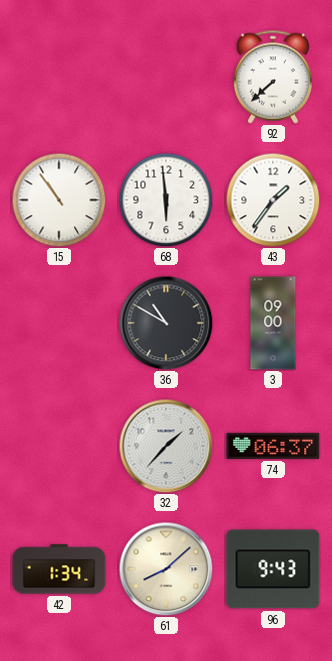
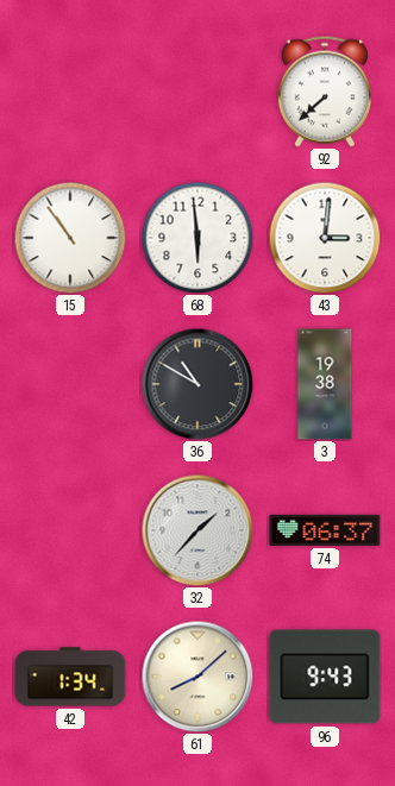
43: 1:36 -> 3:01 (325, 238)
3: 09:00 -> 19:38 (325, 384)
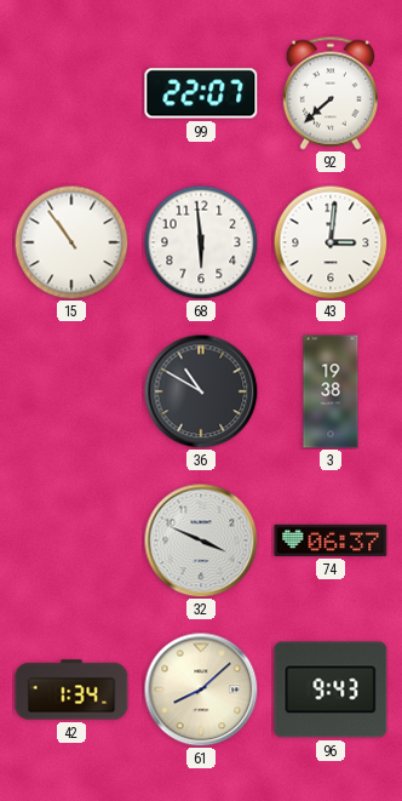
99: none -> 22:07 (201, 93)
32: 1:37 -> 3:49 (201, 540)
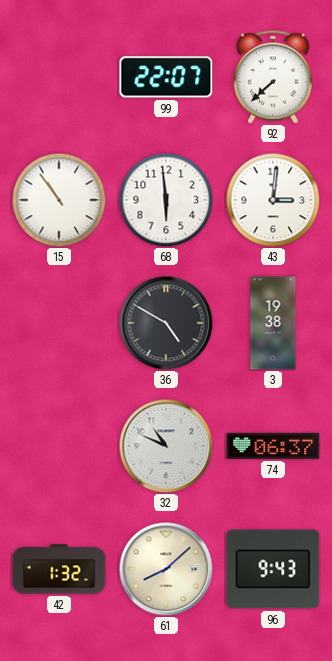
36: 10:50 -> 4:50 (166, 323)
32: 3:49 -> 10:49 (166, 446)
42: 1:34 -> 1:32 (59, 569)
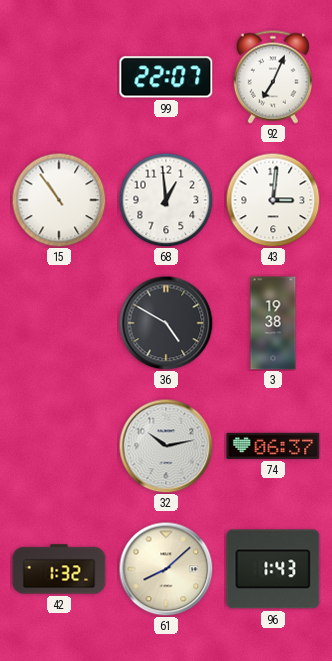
92: 7:38 -> 7:04 (273, 77)
68: 5:59 -> 12:59 (166, 200)
32: 10:49 -> 10:13 (166, 446)
96: 9:43 -> 1:43 (273, 569)
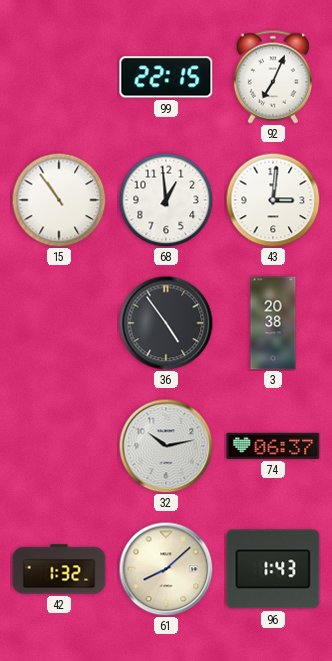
99: 22:07 -> 22:15 (166, 77)
36: 4:50 -> 4:54 (166, 323)
3: 19:38 -> 20:38 (273, 323)
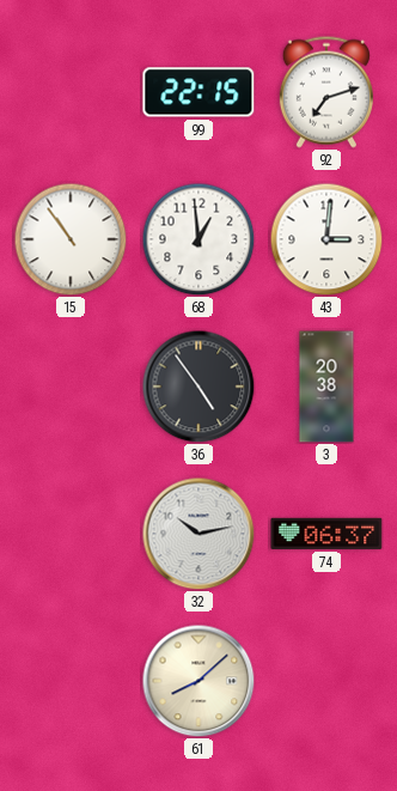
92: 7:04 -> 7:12 (326, 92)
42: 1:32 -> none (59, 569)
96: 1:43 -> none (273, 569)
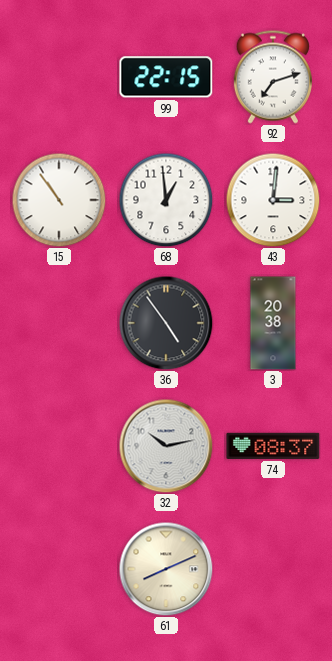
74: 06:37 -> 08:37 (273, 446)
61: 8:08 -> 8:11 (166, 569)
